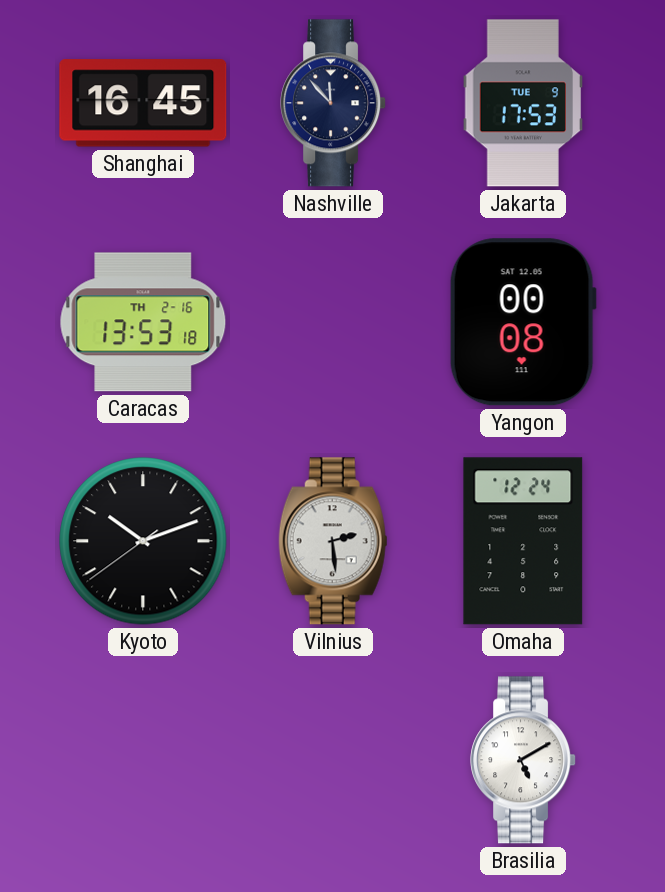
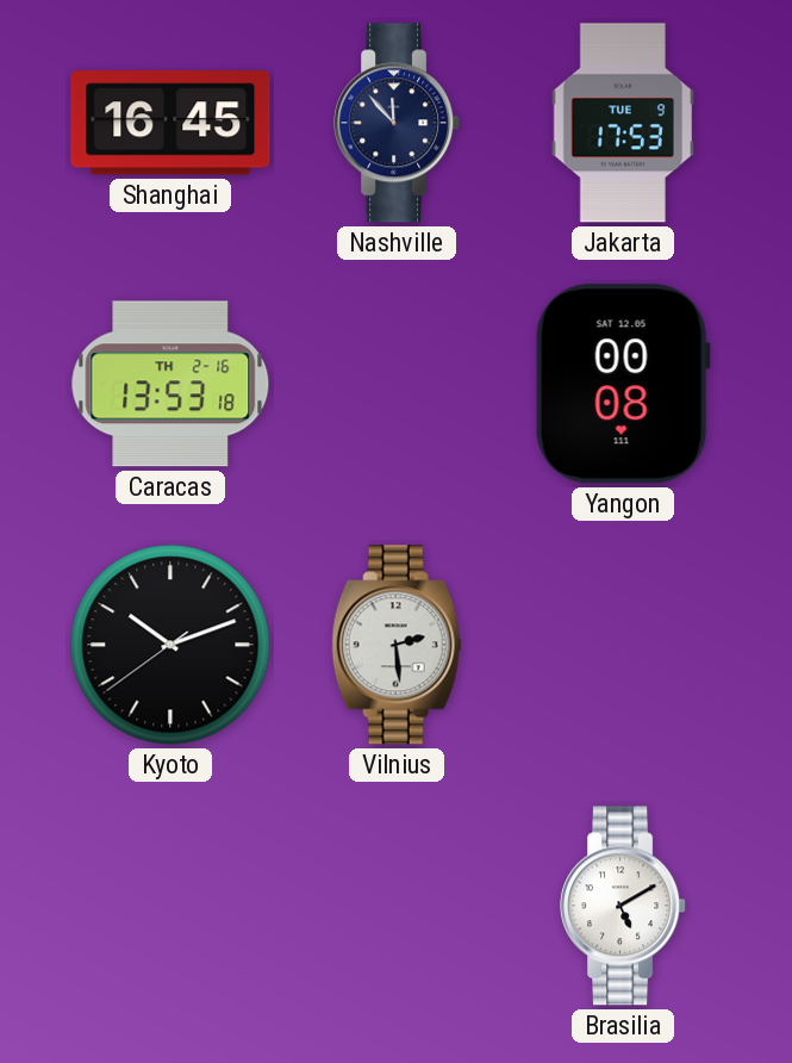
Omaha: 12:24 -> none (523, 541)
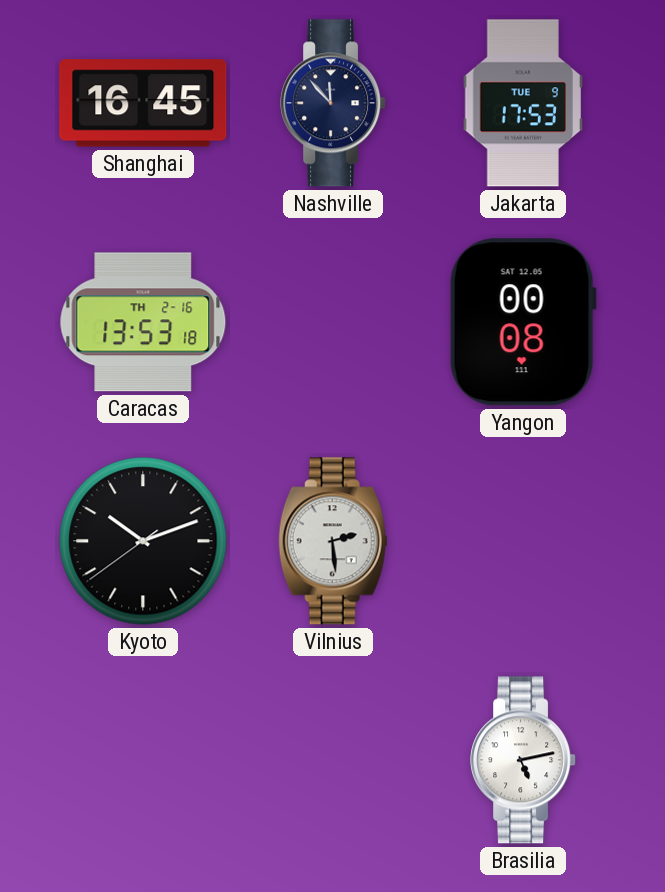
Brasilia: 5:10 -> 5:13 (524, 760)
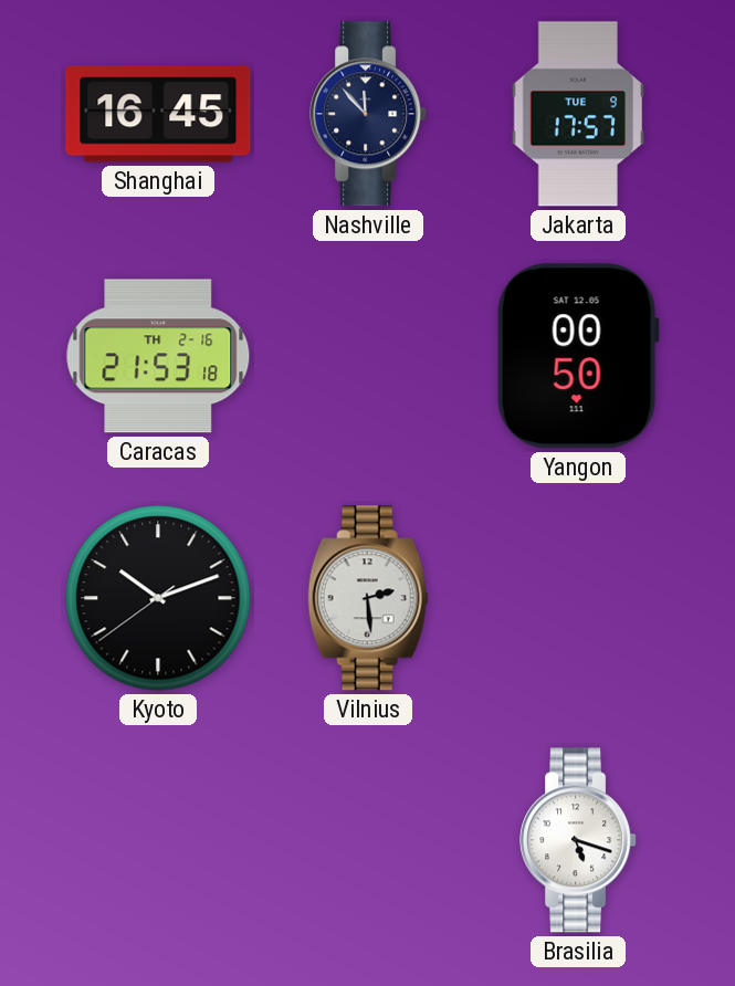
Jakarta: 17:53 -> 17:57 (578, 114)
Caracas: 13:53 -> 21:53 (158, 356)
Yangon: 00:08 -> 00:50 (578, 356)
Brasilia: 5:13 -> 5:18 (579, 840)
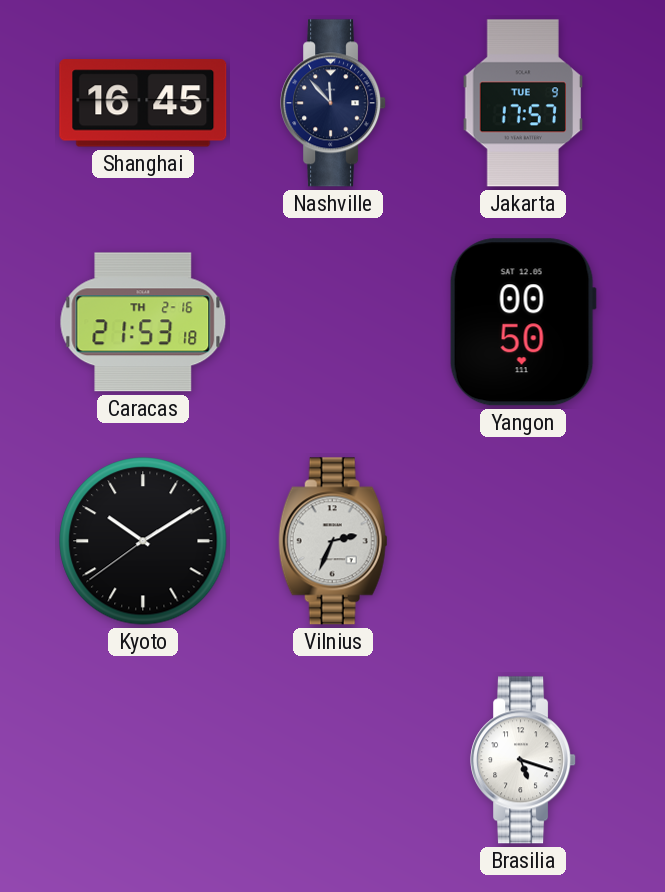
Kyoto: 10:11 -> 10:09 (143, 541)
Vilnius: 2:29 -> 2:34 (333, 541)
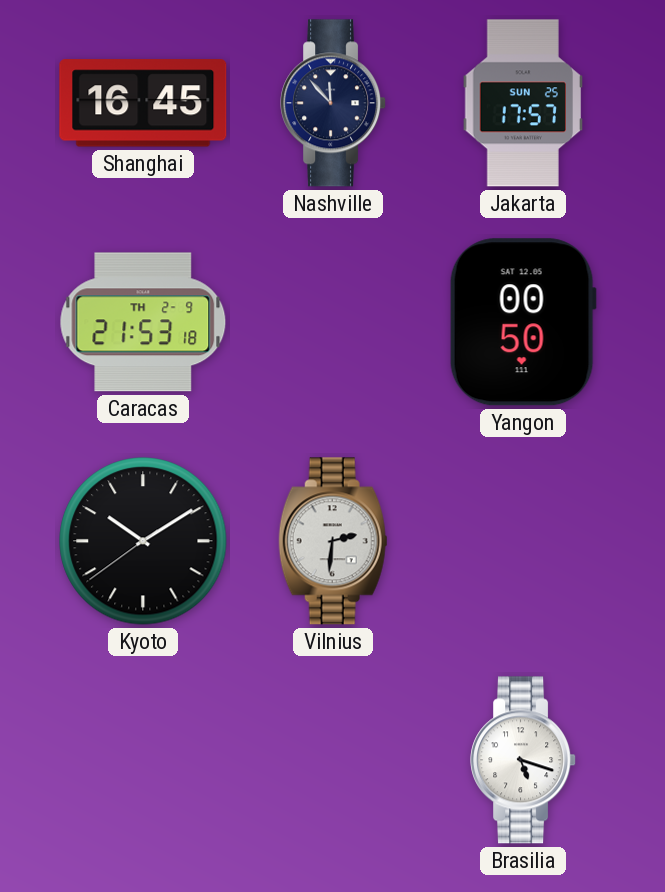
Jakarta date: TUE 9 -> SUN 25 (523, 103)
Caracas date: TH 2-16 -> TH 2-9 (143, 322)
Vilnius: 2:34 -> 2:31 (333, 541)
